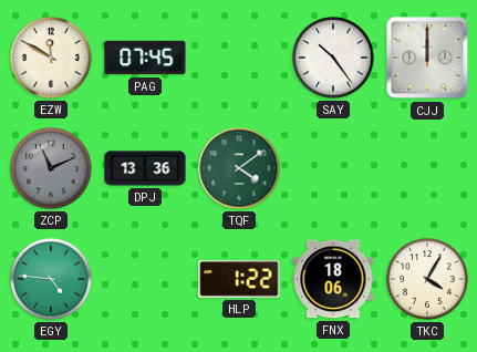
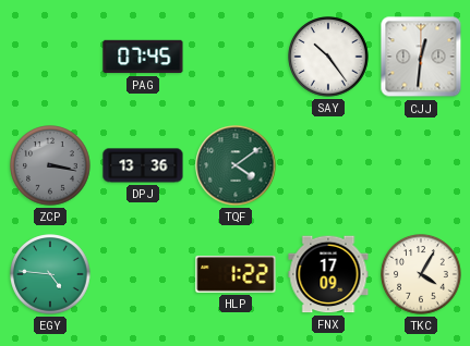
EZW: 11:50 -> none (51, 58)
CJJ: 12:00 -> 12:31 (421, 57)
ZCP: 11:11 -> 3:17 (50, 165)
FNX: 18:06 -> 17:09 (328, 274)
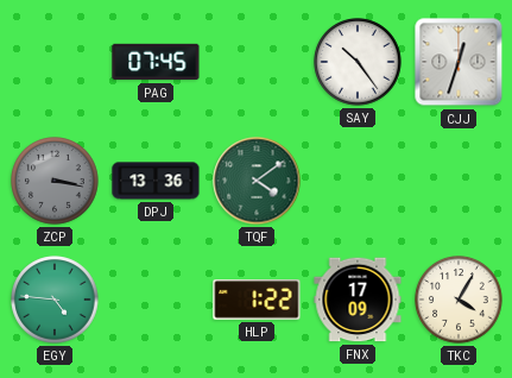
CJJ: 12:31 -> 12:33 (459, 62)
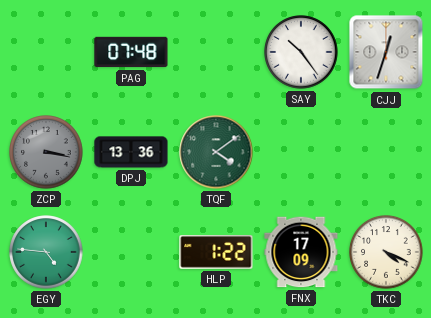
PAG: 07:45 -> 07:48 (131, 52)
TKC: 4:05 -> 4:19 (386, 252)
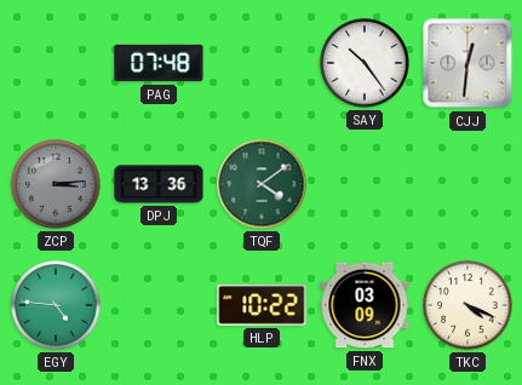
CJJ: 12:33 -> 12:31 (467, 63)
ZCP: 3:17 -> 3:14 (56, 184)
HLP: 1:22 -> 10:22 (262, 305)
FNX: 17:09 -> 03:09 (365, 305)
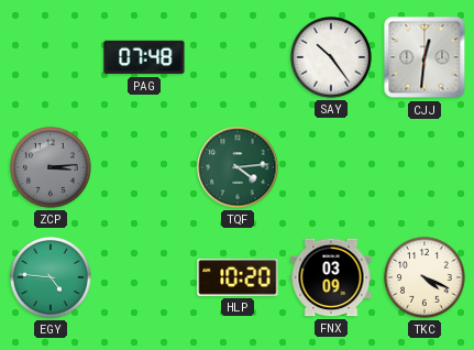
DPJ: 13:36 -> none (159, 184)
TQF: 4:09 -> 4:14 (238, 167)
HLP: 10:22 -> 10:20 (238, 277)
